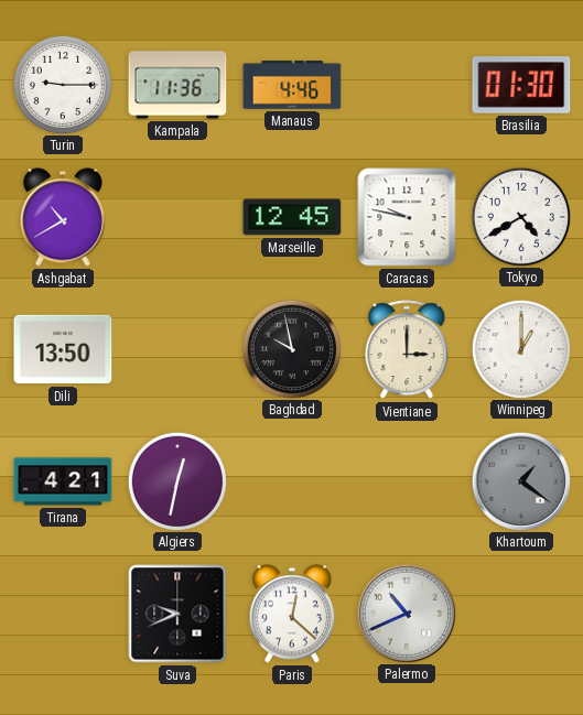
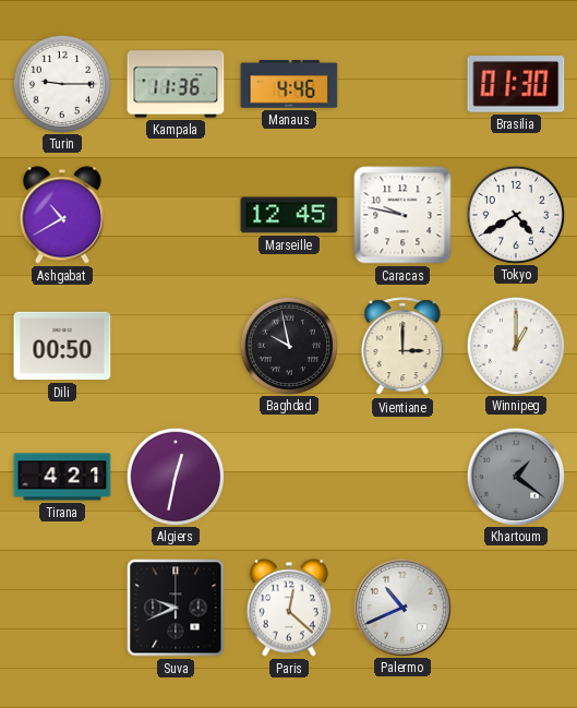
Dili: 13:50 -> 00:50 (62, 346)
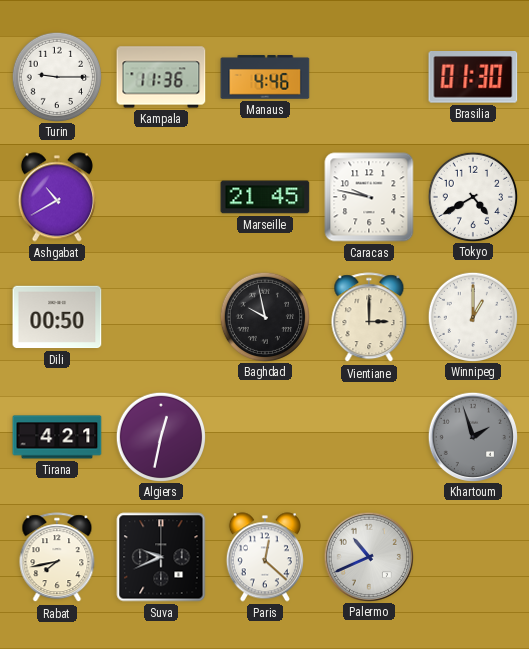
Marseille: 12:45 -> 21:45 (265, 197)
Khartoum: 1:21 -> 1:57 (472, 436)
Rabat: none -> 7:43 (57, 558)
